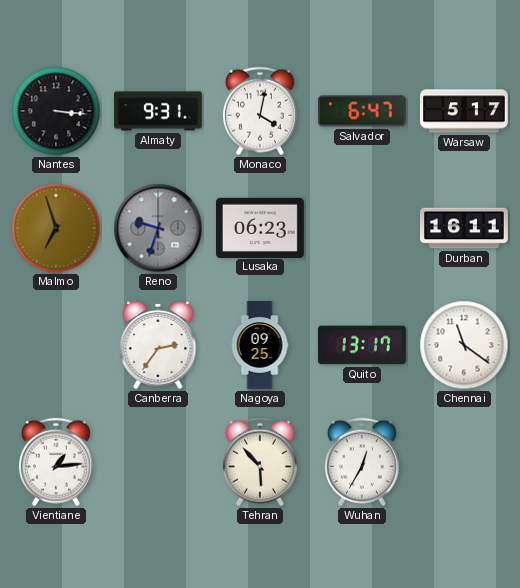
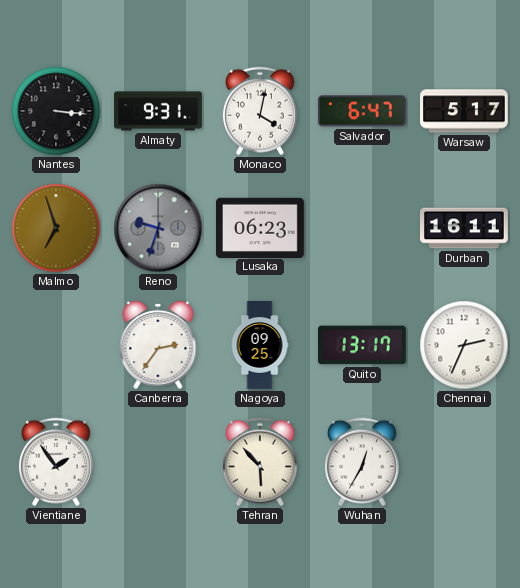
Chennai: 11:21 -> 2:34 (464, 345)
Vientiane: 1:14 -> 1:54 (56, 462)
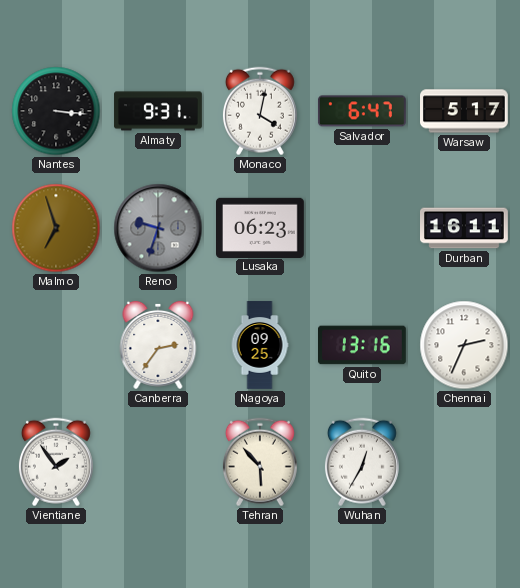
Quito: 13:17 -> 13:16 (363, 345)
